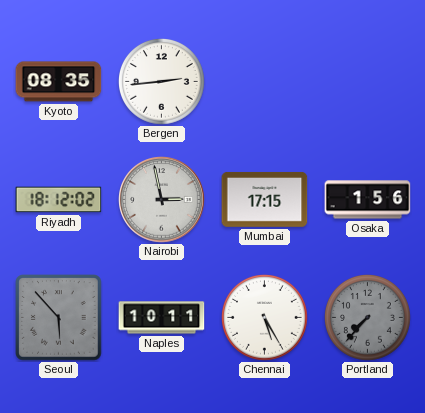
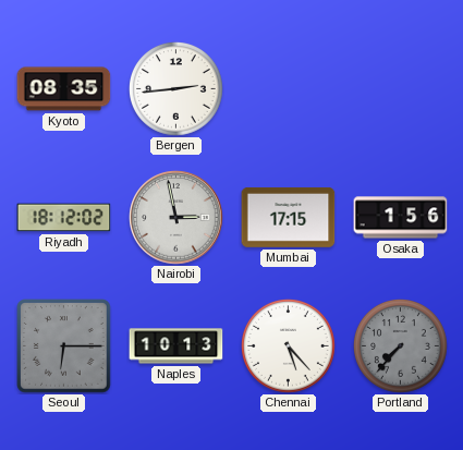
Seoul: 5:53 -> 6:15 (64, 346)
Naples: 10:11 -> 10:13 (176, 346)
Chennai: 5:25 -> 5:23 (289, 346)
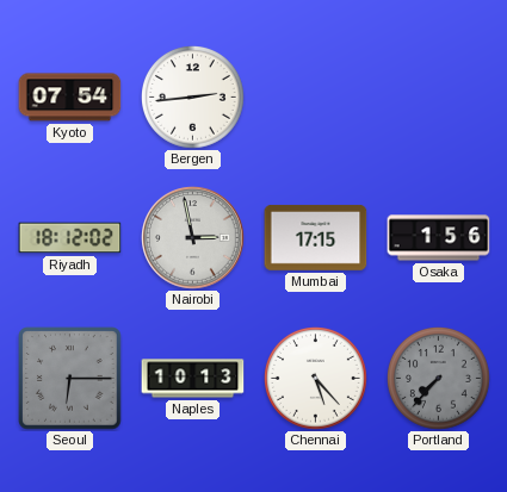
Kyoto: 08:35 -> 07:54 (70, 98)
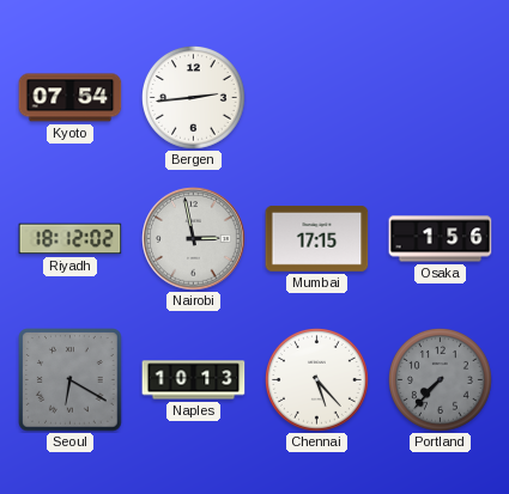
Seoul: 6:15 -> 6:20 (71, 380)
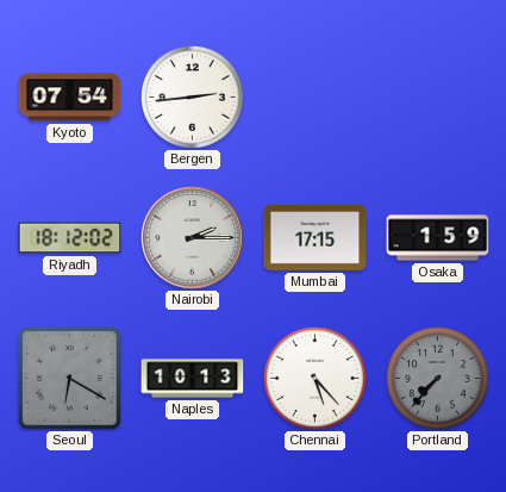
Nairobi: 2:58 -> 2:15 (193, 238)
Osaka: 1:56 -> 1:59 (438, 238)
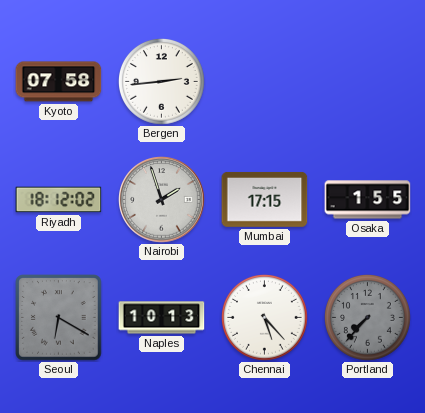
Kyoto: 07:54 -> 07:58 (59, 82)
Nairobi: 2:15 -> 1:57 (162, 200)
Osaka: 1:59 -> 1:55 (368, 200)
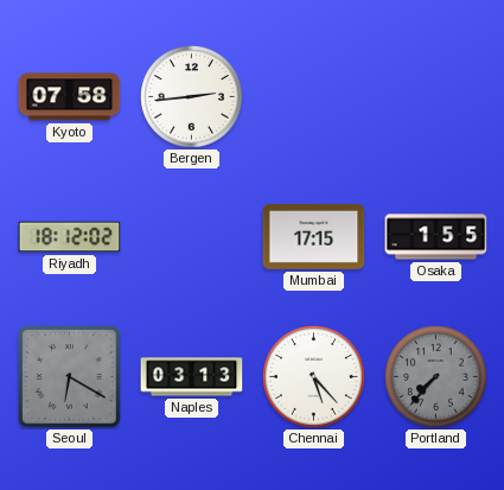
Nairobi: 1:57 -> none (162, 200)
Naples: 10:13 -> 03:13 (192, 377)
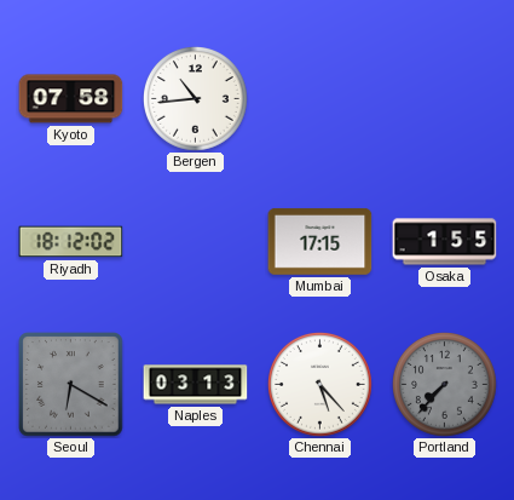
Bergen: 2:44 -> 10:44 (196, 99)
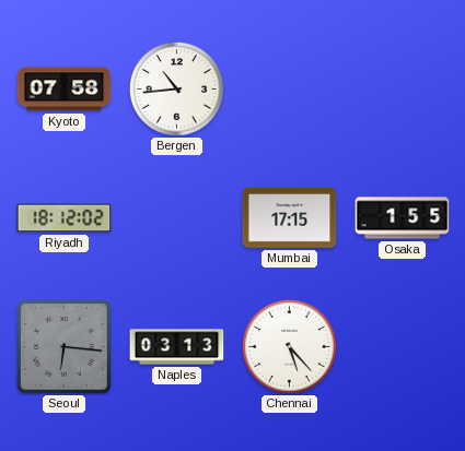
Seoul: 6:20 -> 6:16 (65, 347)
Portland: 7:37 -> none (445, 385)
